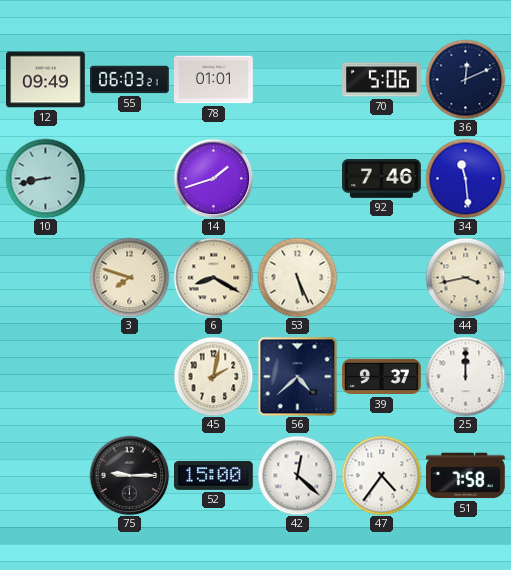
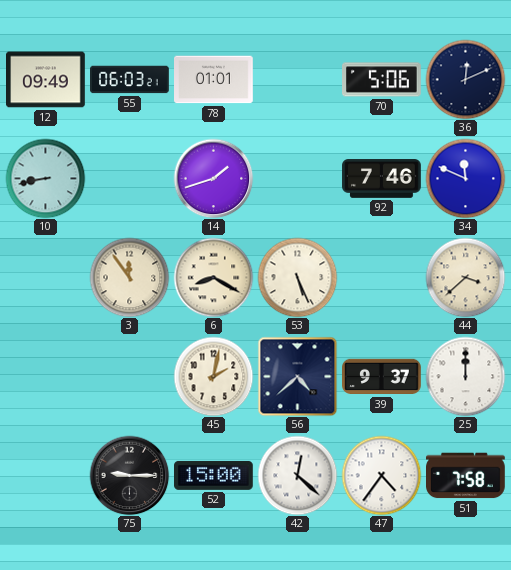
34: 11:29 -> 11:49 (465, 178)
3: 7:48 -> 11:54 (129, 277)
44: 3:43 -> 3:38 (465, 277)
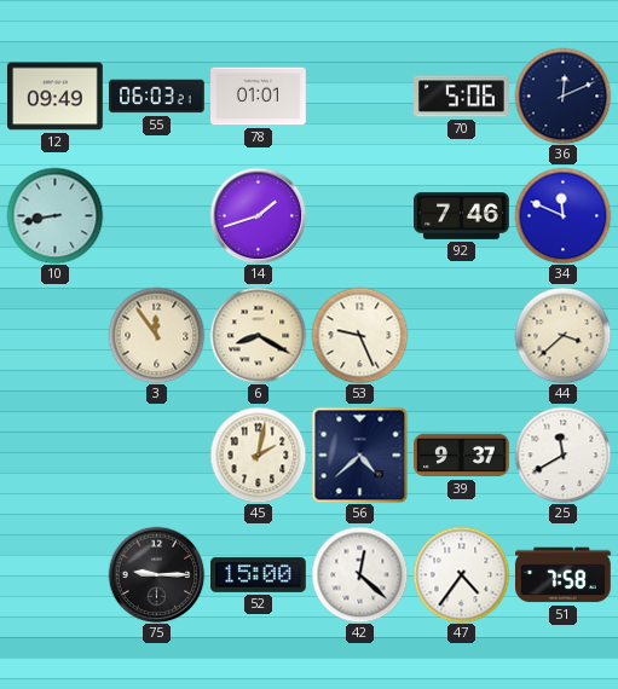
53: 5:26 -> 9:26 (359, 335)
25: 12:00 -> 11:40 (562, 454)
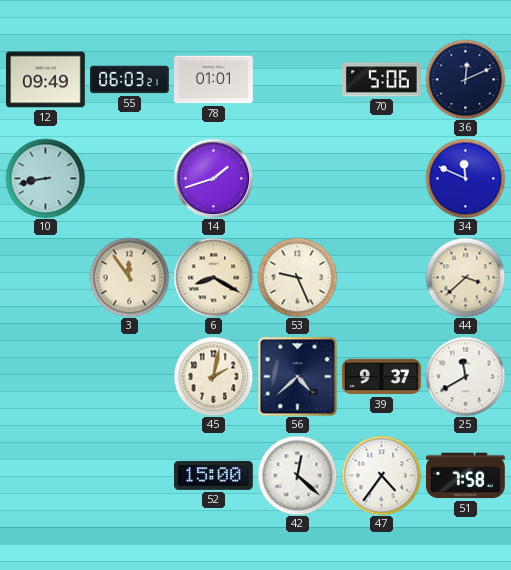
92: 7:46 -> none (462, 216)
75: 9:15 -> none (156, 574)
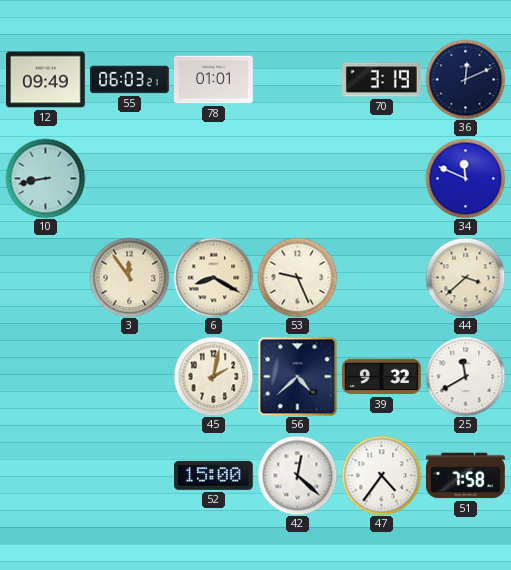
70: 5:06 -> 3:19 (382, 80)
14: 1:42 -> none (213, 178)
39: 9:37 -> 9:32 (382, 377)
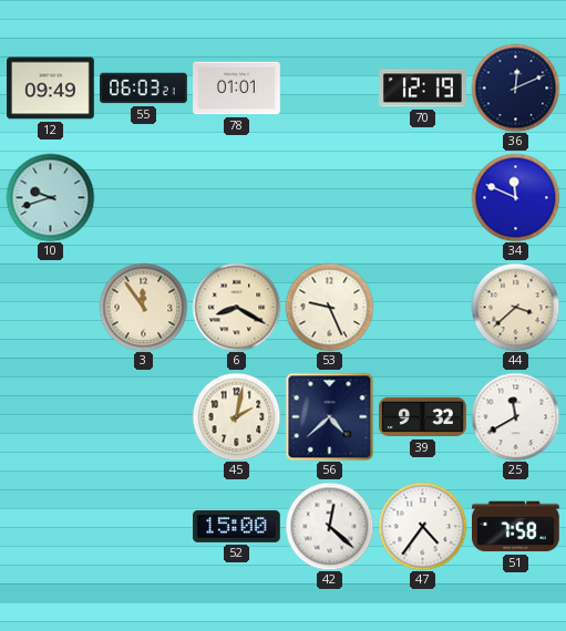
70: 3:19 -> 12:19 (423, 89)
10: 8:43 -> 9:42 (50, 197)
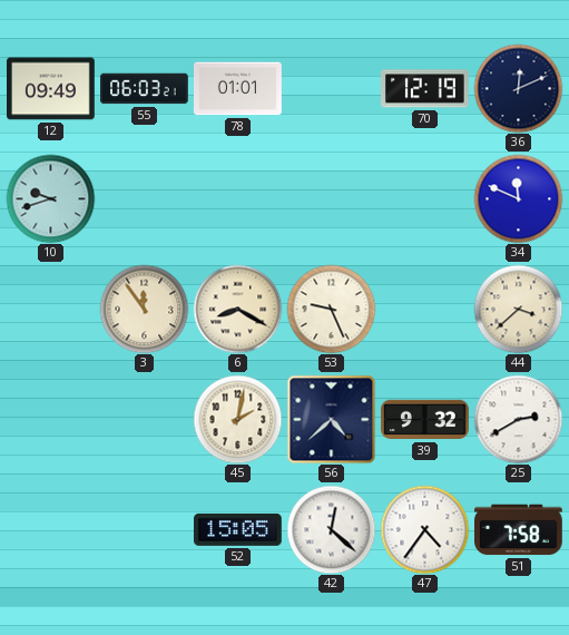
25: 11:40 -> 2:40 (518, 419)
52: 15:00 -> 15:05 (238, 529)
